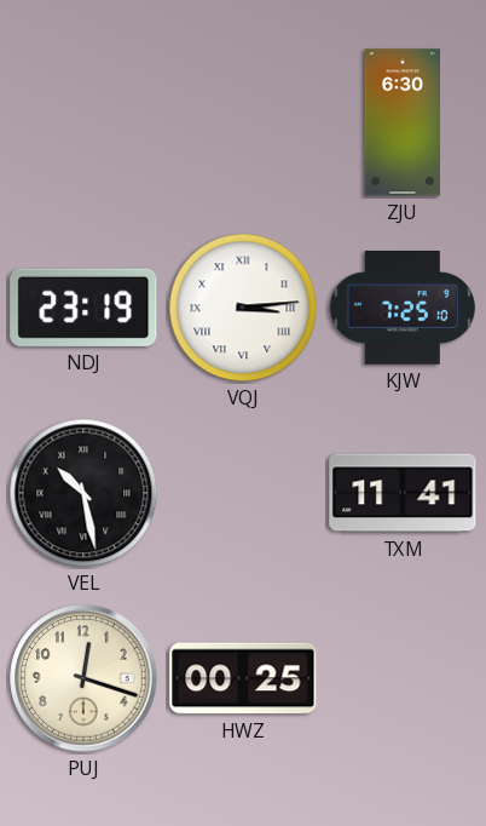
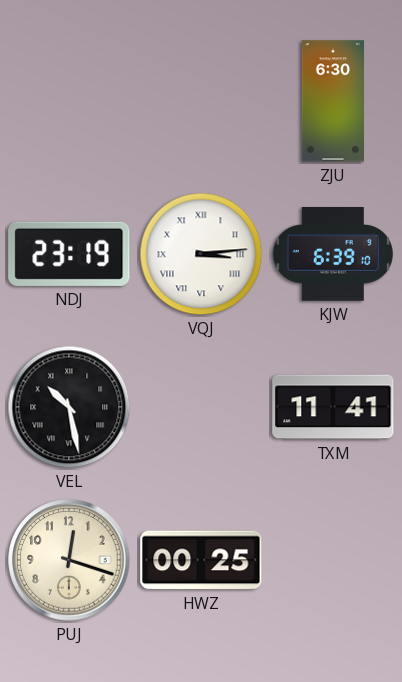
KJW: 7:25 -> 6:39 (333, 255)
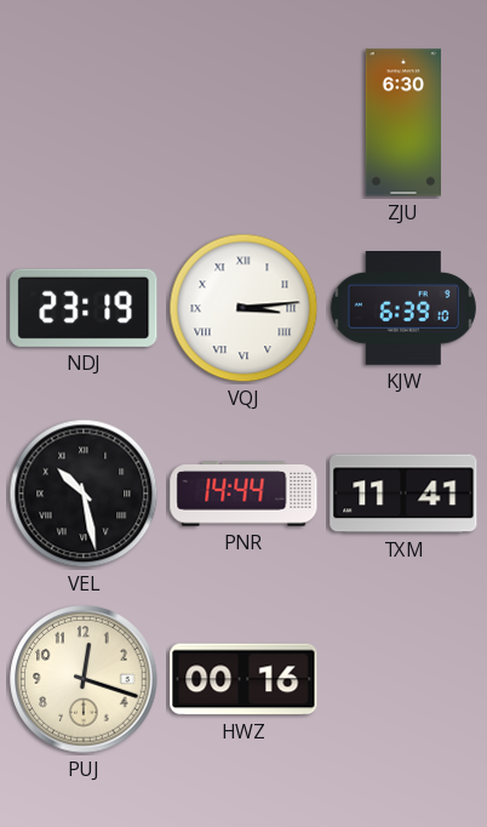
PNR: none -> 14:44 (243, 494)
HWZ: 00:25 -> 00:16 (243, 679)
